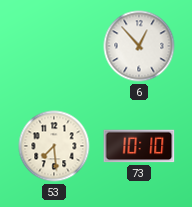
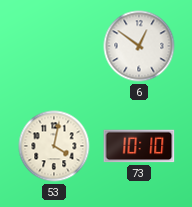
6: 12:53 -> 12:51 (139, 46)
53: 7:29 -> 4:02 (54, 146)
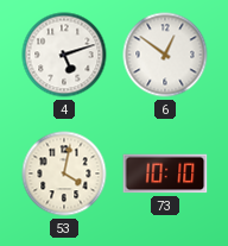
4: none -> 5:12 (64, 55)
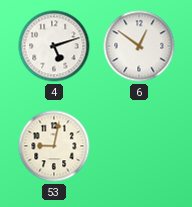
53: 4:02 -> 9:02 (54, 146)
73: 10:10 -> none (165, 174)
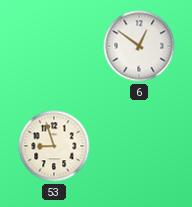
4: 5:12 -> none (54, 46)
53: 9:02 -> 8:57 (54, 146)
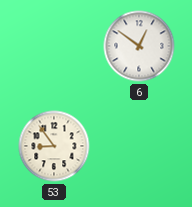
53: 8:57 -> 8:54 (54, 146)
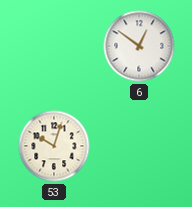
53: 8:54 -> 10:03 (54, 146)
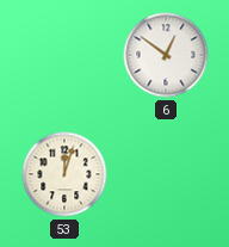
53: 10:03 -> 12:03 (64, 174)
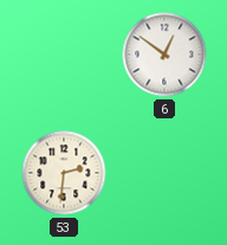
53: 12:03 -> 2:31 (64, 173)
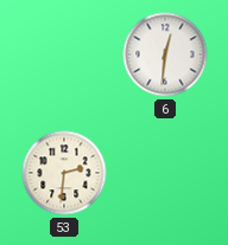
6: 12:51 -> 12:31 (165, 54)
